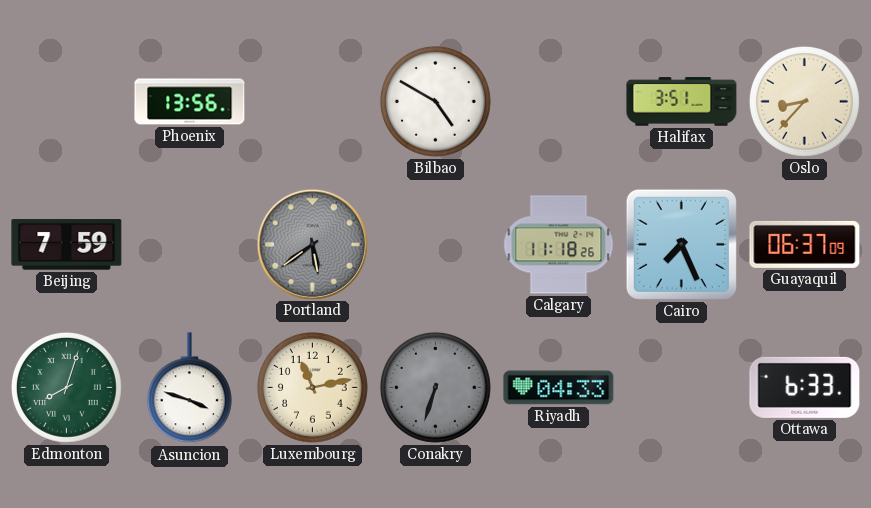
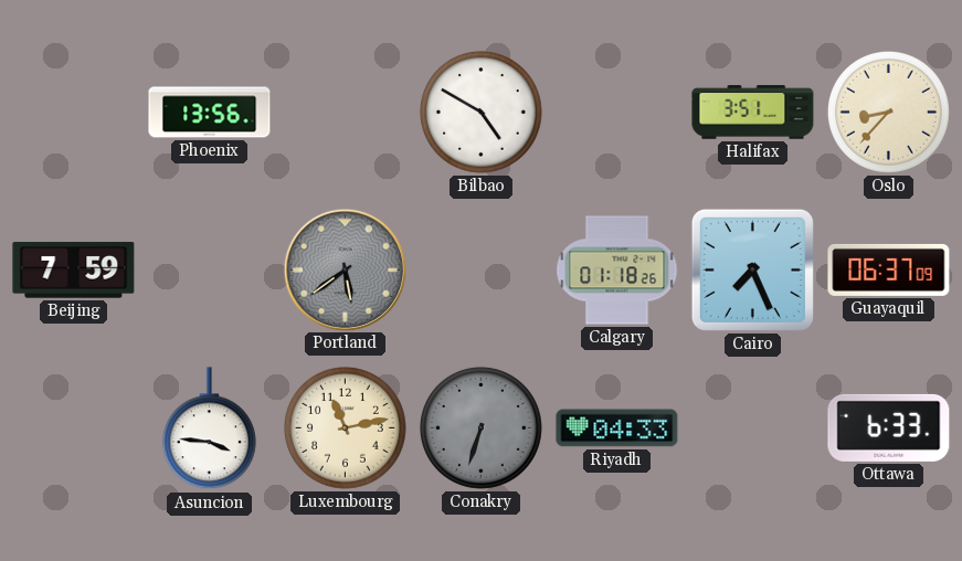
Calgary: 11:18 -> 01:18 (617, 271)
Edmonton: 8:03 -> none (67, 388)
Asuncion: 3:48 -> 3:46 (209, 428)
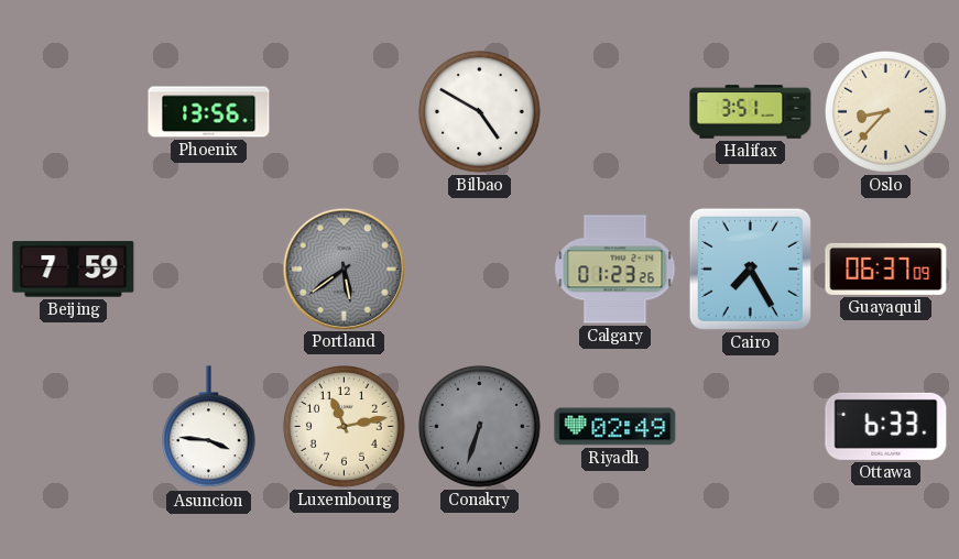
Calgary: 01:18 -> 01:23 (615, 270)
Cairo: 7:26 -> 7:25 (750, 268)
Riyadh: 04:33 -> 02:49 (615, 427)
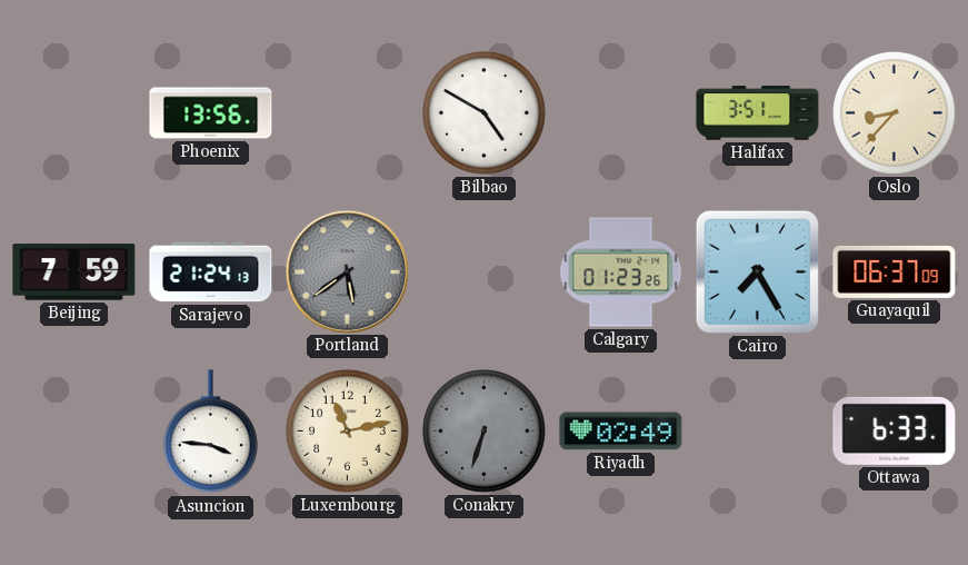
Sarajevo: none -> 21:24 (211, 272)
